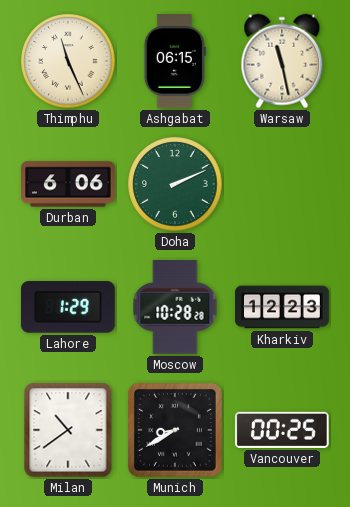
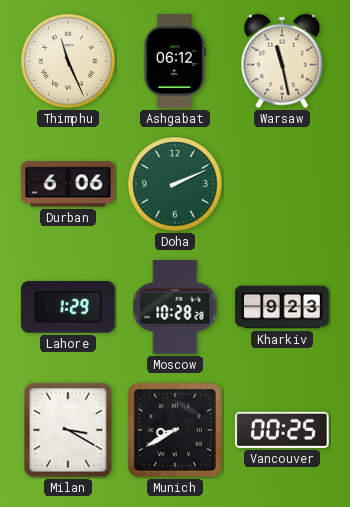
Ashgabat: 06:15 -> 06:12 (175, 62)
Kharkiv: 12:23 -> 9:23 (282, 307)
Milan: 10:39 -> 3:20 (68, 430)
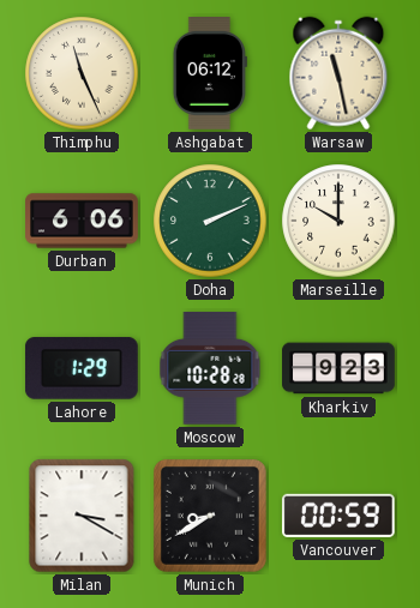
Marseille: none -> 10:00 (338, 221)
Vancouver: 00:25 -> 00:59 (338, 516)
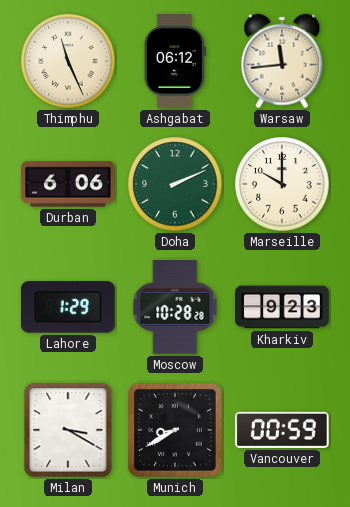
Warsaw: 11:28 -> 11:44 (282, 61)
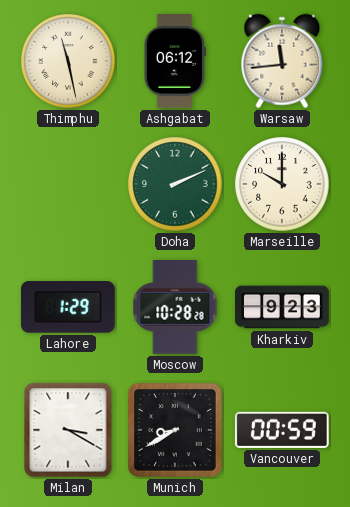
Thimphu: 11:26 -> 11:28 (68, 61)
Durban: 6:06 -> none (68, 184)
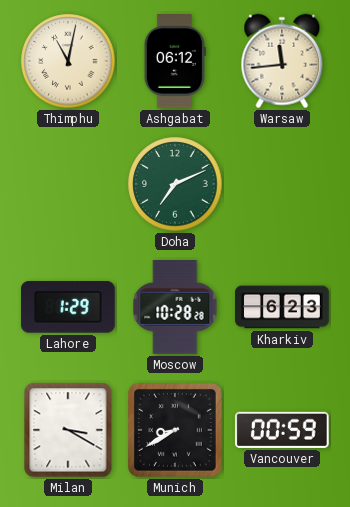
Thimphu: 11:28 -> 11:02 (68, 61)
Doha: 2:11 -> 7:11 (175, 184)
Marseille: 10:00 -> none (282, 184)
Kharkiv: 9:23 -> 6:23 (282, 307)
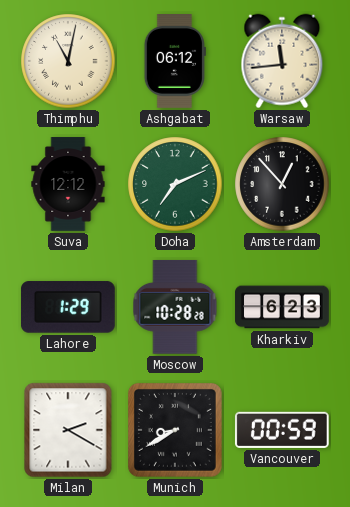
Suva: none -> 12:12 (68, 184)
Amsterdam: none -> 12:53 (282, 184)
Milan: 3:20 -> 2:20 (68, 430)
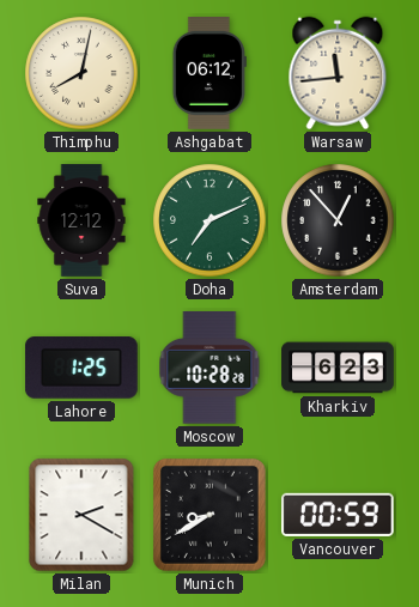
Thimphu: 11:02 -> 8:02 (81, 73)
Lahore: 1:29 -> 1:25 (81, 368)
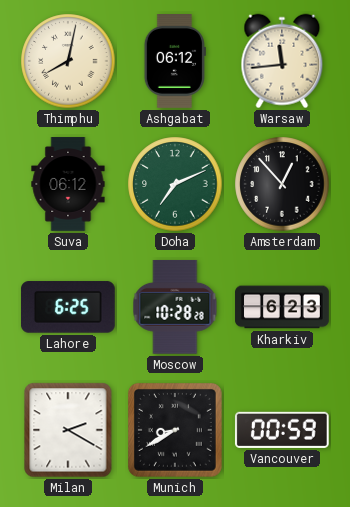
Suva: 12:12 -> 06:12 (68, 184)
Lahore: 1:25 -> 6:25 (68, 307)
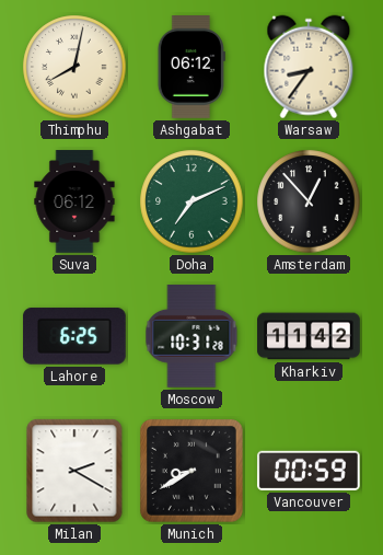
Warsaw: 11:44 -> 8:36 (309, 67)
Moscow: 10:28 -> 10:31 (191, 336)
Kharkiv: 6:23 -> 11:42 (309, 336)
